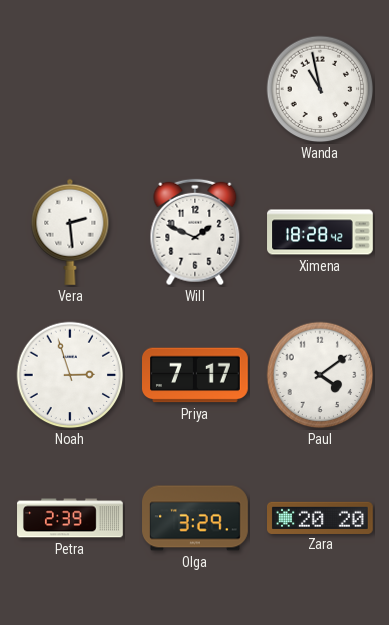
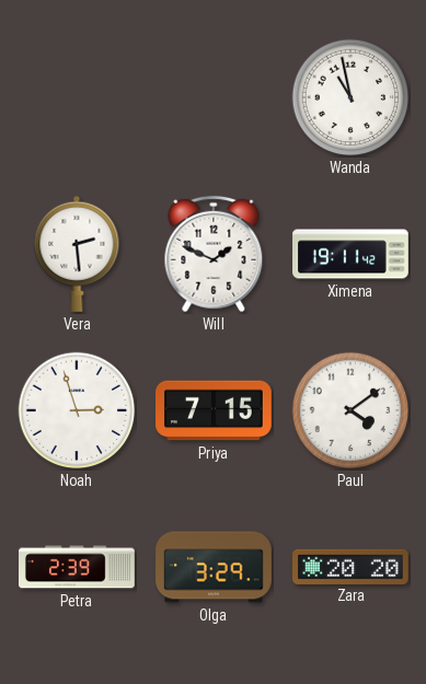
Ximena: 18:28 -> 19:11 (350, 254)
Priya: 7:17 -> 7:15 (215, 410)
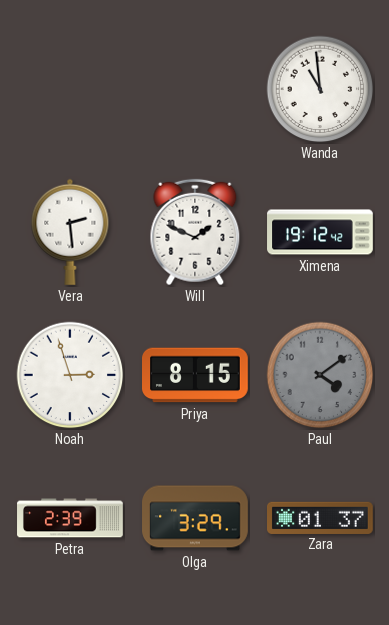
Wanda: 10:58 -> 10:59 (320, 89)
Ximena: 19:11 -> 19:12 (320, 232)
Priya: 7:15 -> 8:15 (196, 375)
Paul dial: white -> grey (320, 375)
Zara: 20:20 -> 01:37 (321, 517)
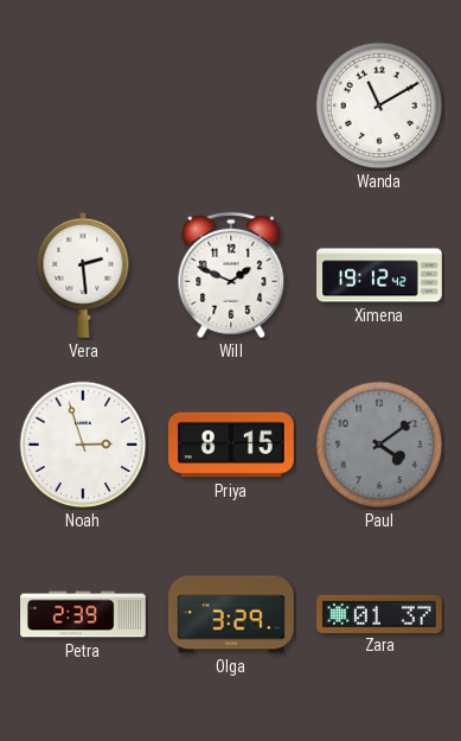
Wanda: 10:59 -> 11:10 (379, 106)
